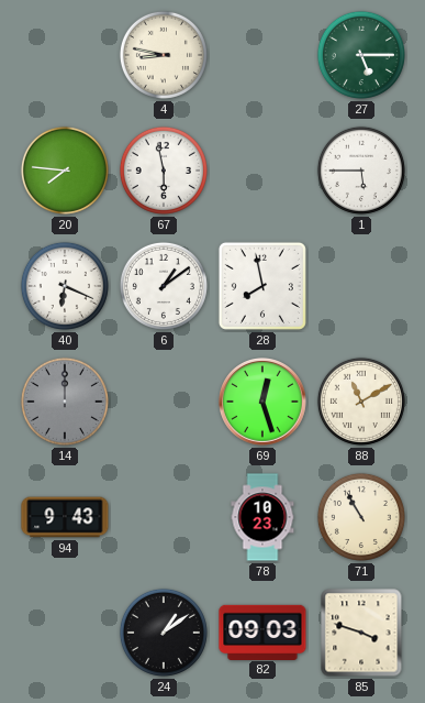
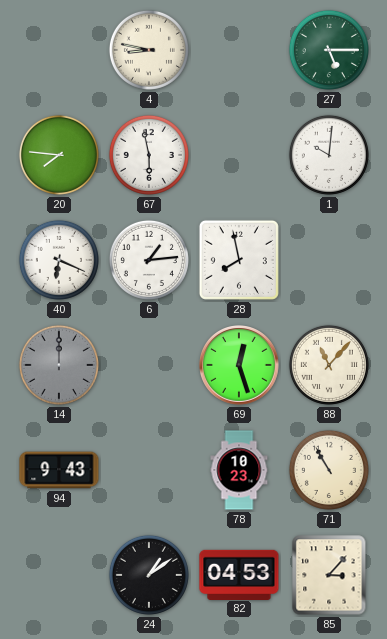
1: 5:45 -> 10:01 (329, 155)
6: 1:09 -> 1:14 (149, 260)
88: 11:10 -> 11:07 (329, 365)
82: 09:03 -> 04:53 (239, 574)
85: 3:48 -> 3:07 (329, 575)
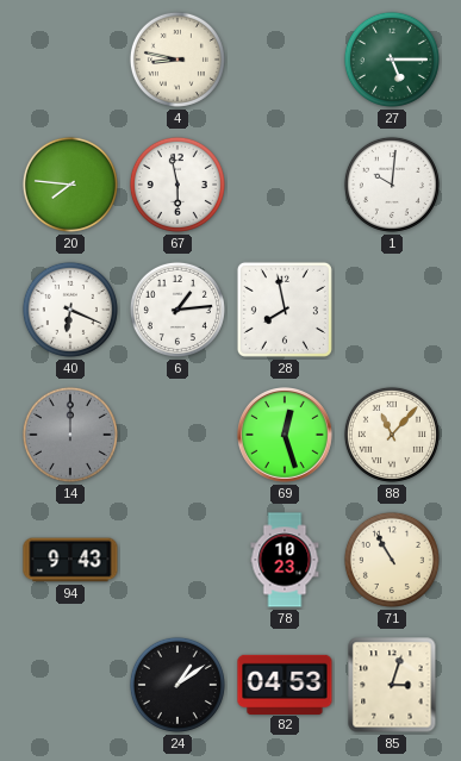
85: 3:07 -> 3:03 (392, 685)
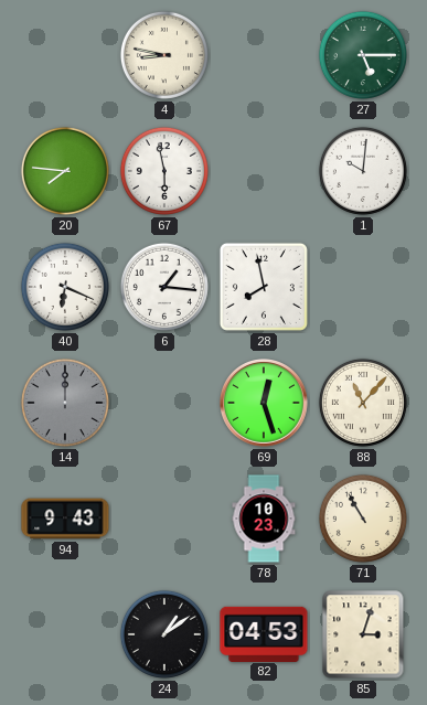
6: 1:14 -> 1:16 (164, 287)
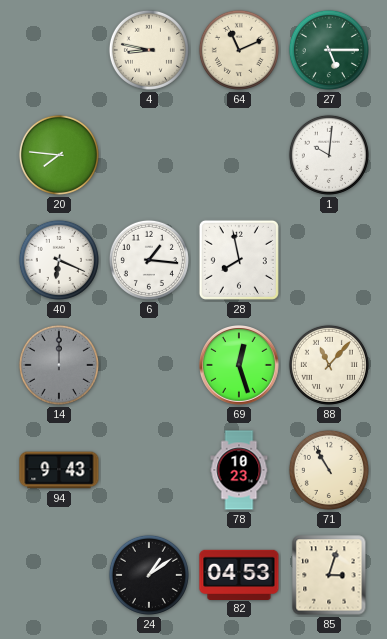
64: none -> 11:11 (239, 50)
67: 5:58 -> none (164, 171)
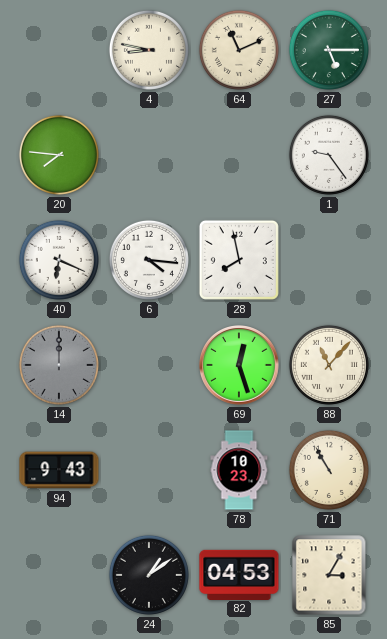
1: 10:01 -> 9:24 (329, 155)
6: 1:16 -> 4:16 (149, 260)
85: 3:03 -> 3:05 (329, 575)
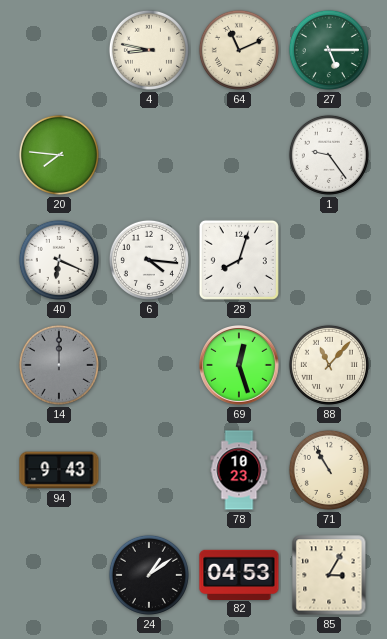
28: 7:58 -> 8:03 (239, 260)
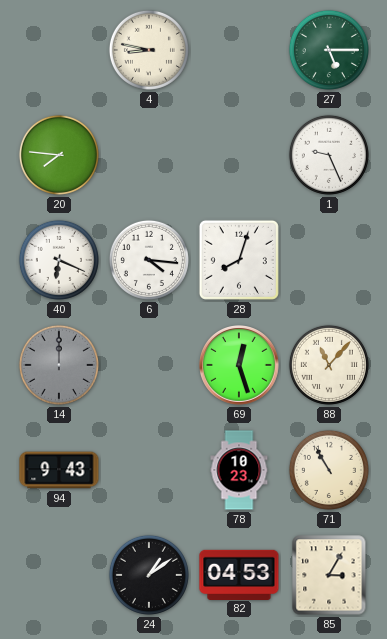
64: 11:11 -> none (239, 50)
1: 9:24 -> 9:26 (329, 155)
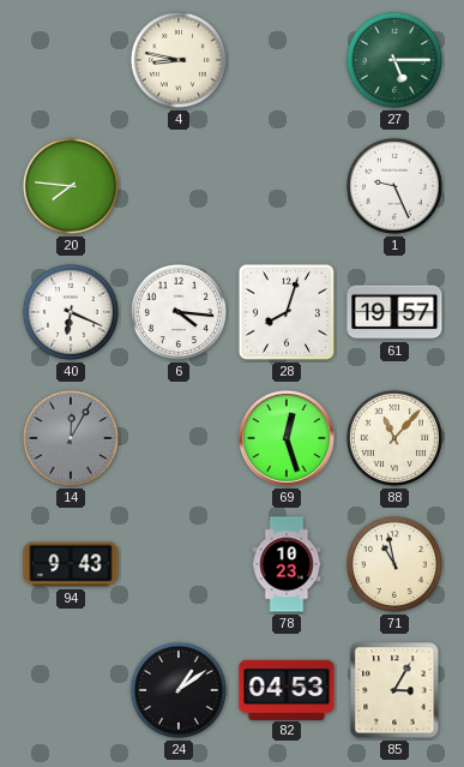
61: none -> 19:57 (394, 312)
14: 12:00 -> 12:05 (71, 438)
71: 10:55 -> 10:58 (394, 564)
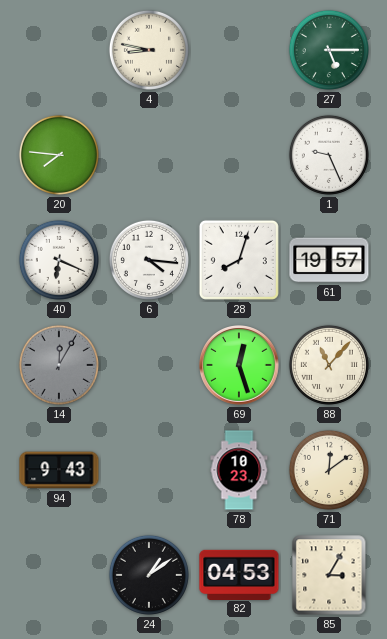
71: 10:58 -> 12:09 (329, 470)
